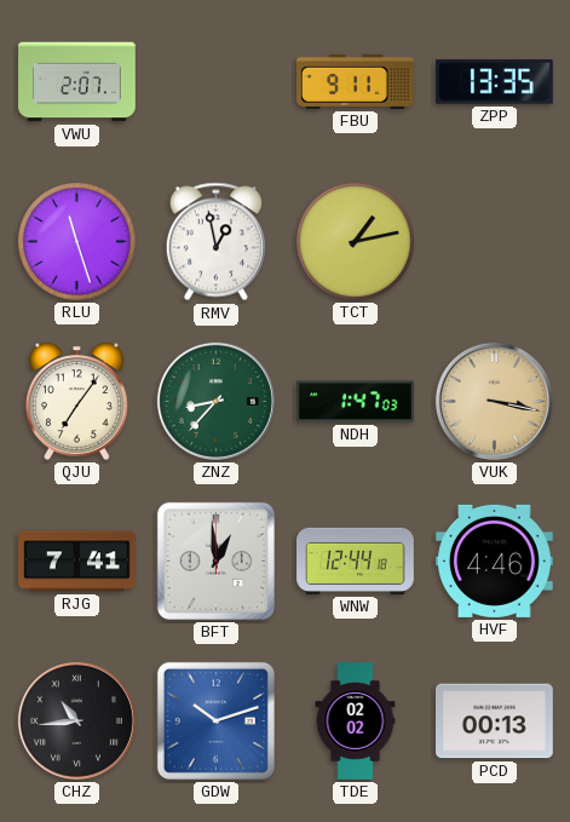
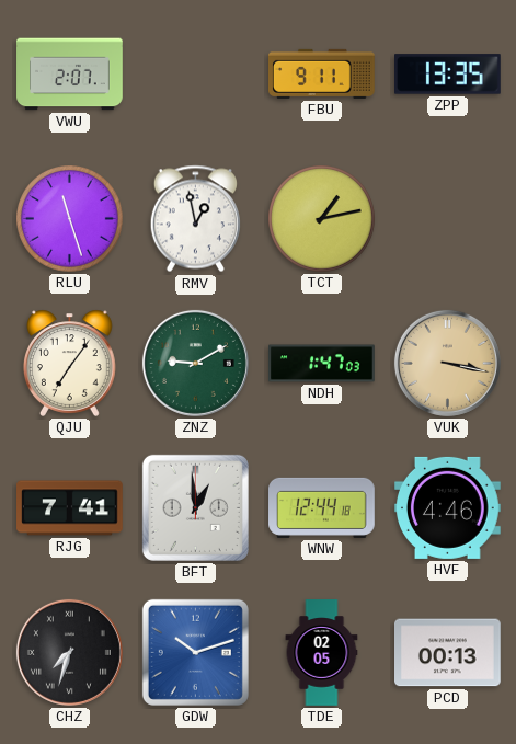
ZNZ: 8:37 -> 9:10 (195, 363)
CHZ: 10:44 -> 7:33 (69, 652)
TDE: 02:02 -> 02:05 (322, 653)
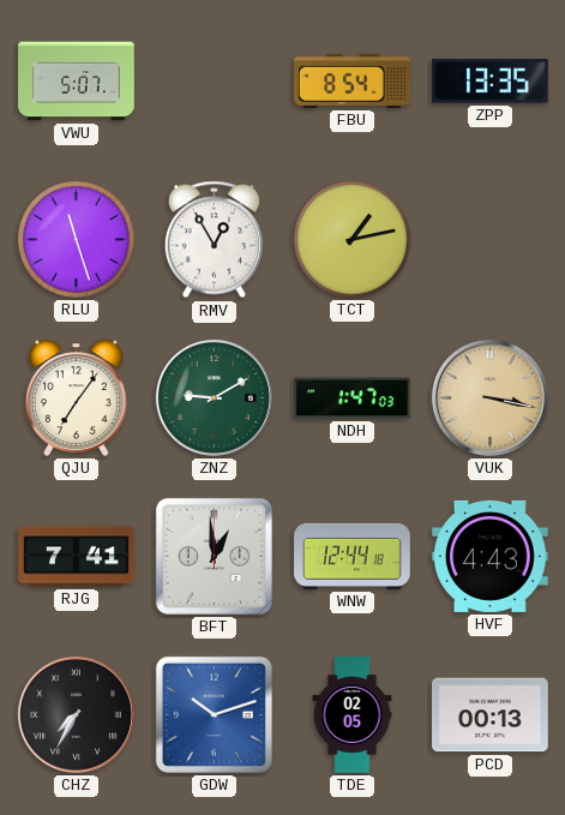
VWU: 2:07 -> 5:07 (77, 82)
FBU: 9:11 -> 8:54 (353, 80)
RMV: 12:58 -> 12:55 (214, 240)
HVF: 4:46 -> 4:43 (491, 556)
CHZ: 7:33 -> 7:35 (76, 714)
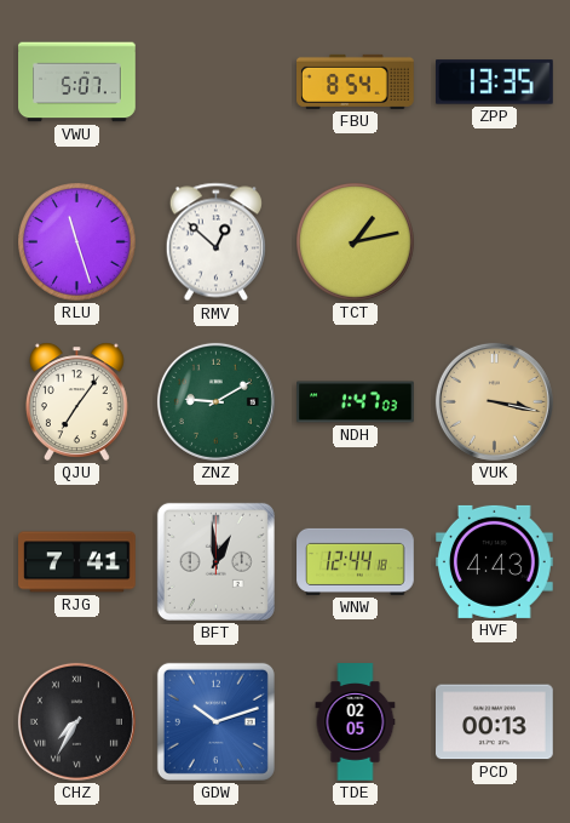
RMV: 12:55 -> 12:52 (215, 242)
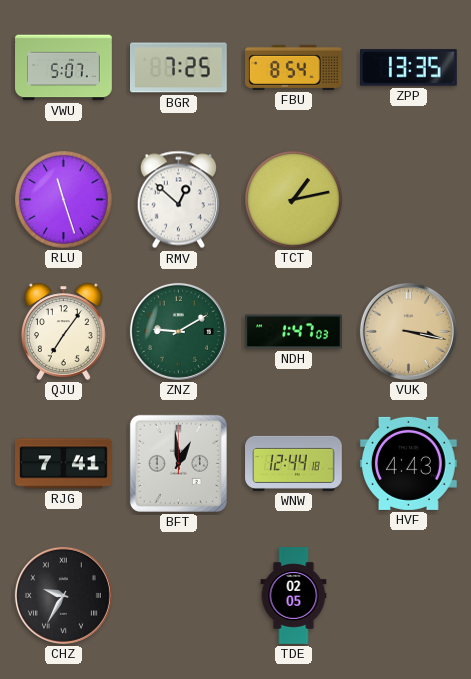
BGR: none -> 7:25 (179, 68)
CHZ: 7:35 -> 9:35 (63, 595)
GDW: 10:12 -> none (215, 721)
PCD: 00:13 -> none (495, 722)
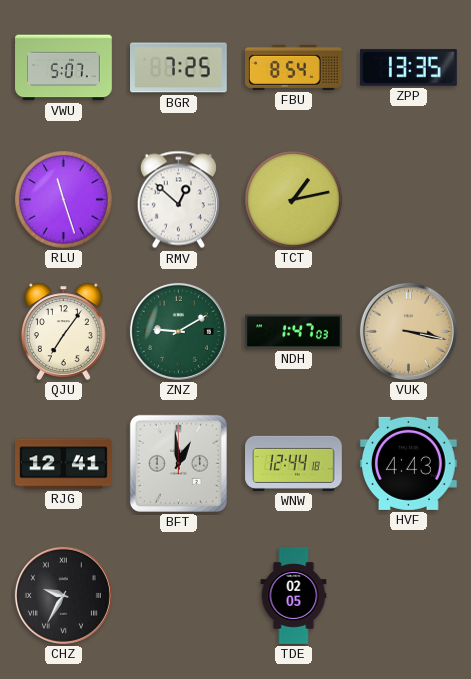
RJG: 7:41 -> 12:41 (64, 464)
